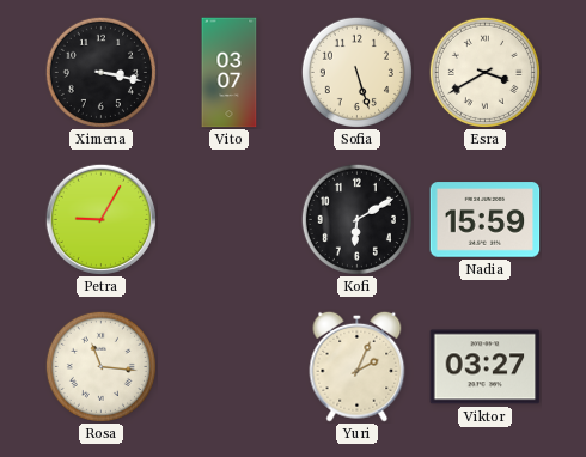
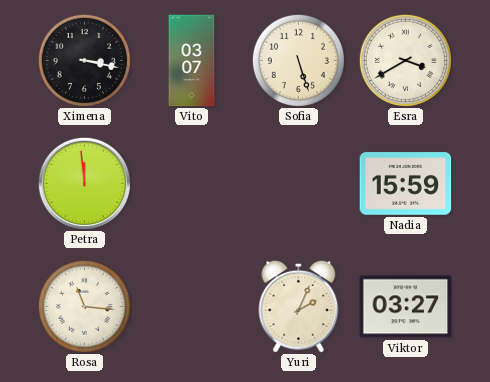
Petra: 9:05 -> 11:59 (84, 183)
Kofi: 6:10 -> none (356, 219)
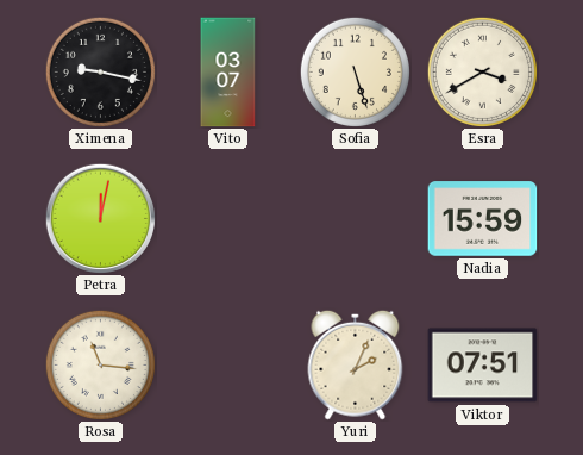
Ximena: 3:17 -> 9:17 (100, 71)
Petra: 11:59 -> 12:02 (100, 218)
Viktor: 03:27 -> 07:51 (483, 366)
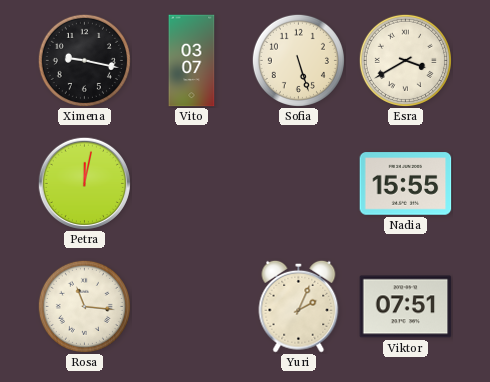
Nadia: 15:59 -> 15:55 (406, 184)
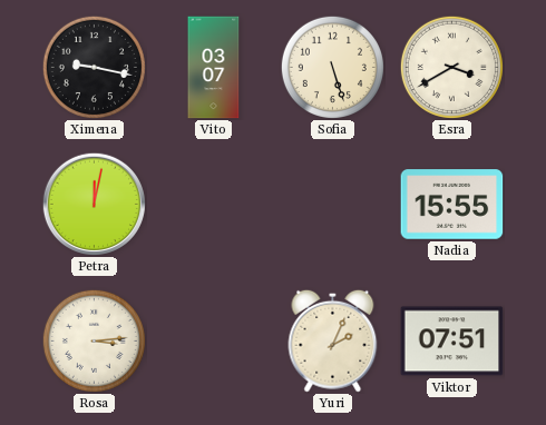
Rosa: 11:16 -> 3:14 (94, 340)
